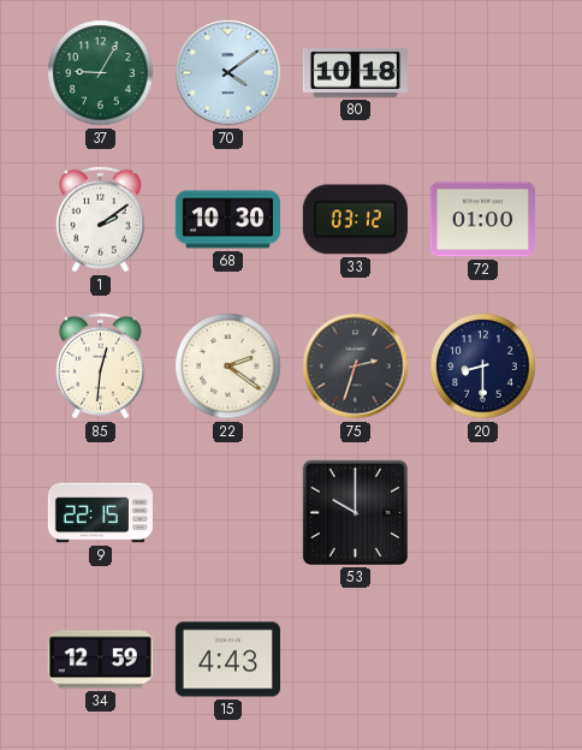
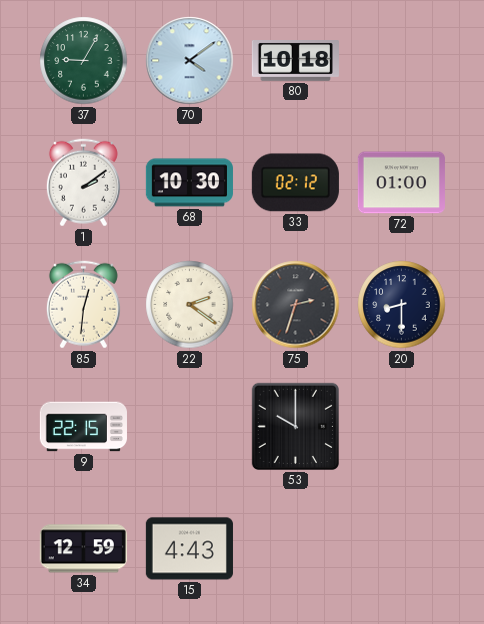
33: 03:12 -> 02:12 (295, 183)
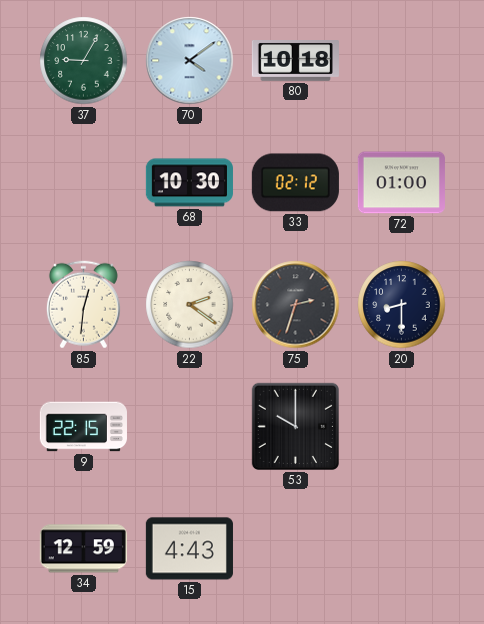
1: 2:09 -> none (83, 183)
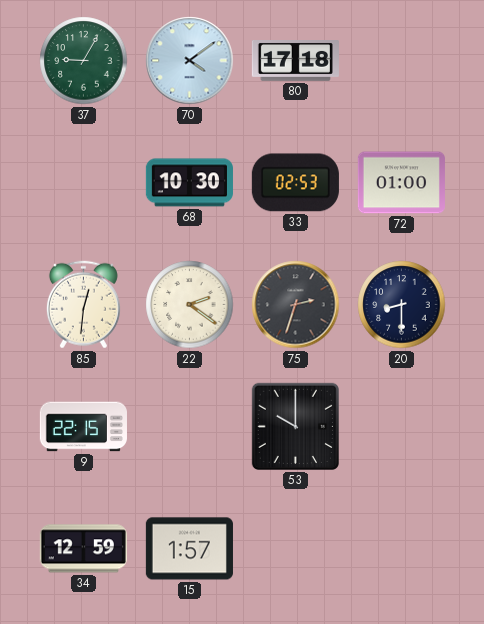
80: 10:18 -> 17:18 (295, 61)
33: 02:12 -> 02:53 (295, 183)
15: 4:43 -> 1:57 (189, 549)
